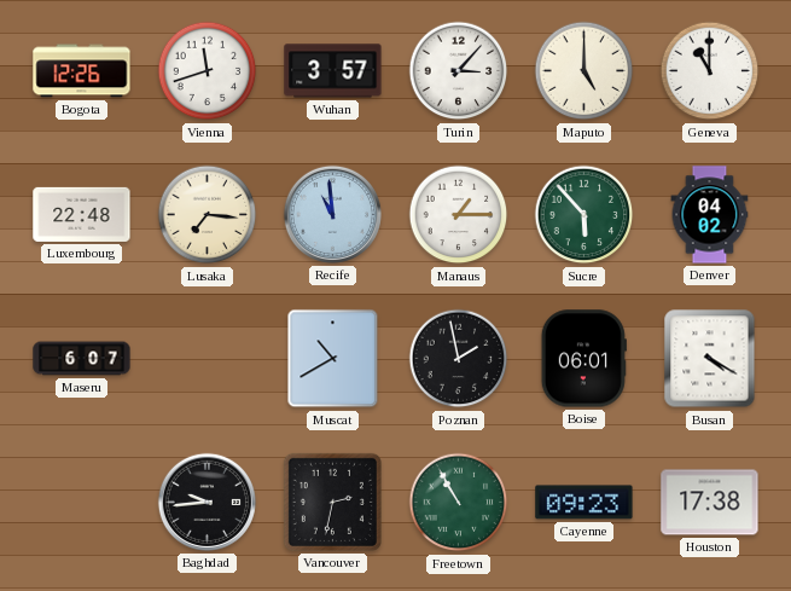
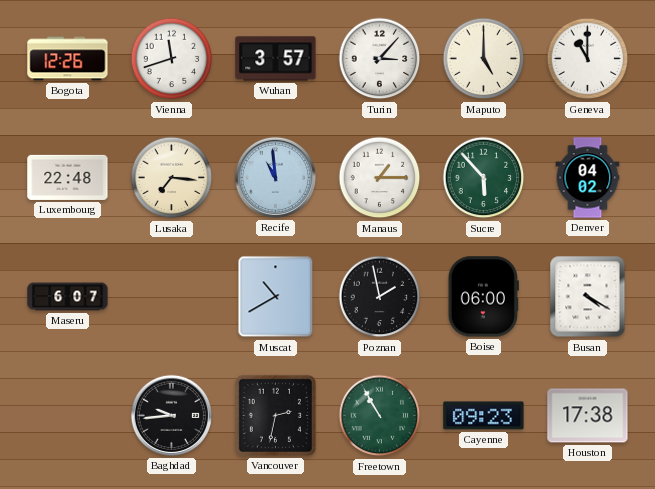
Boise: 06:01 -> 06:00 (483, 297)
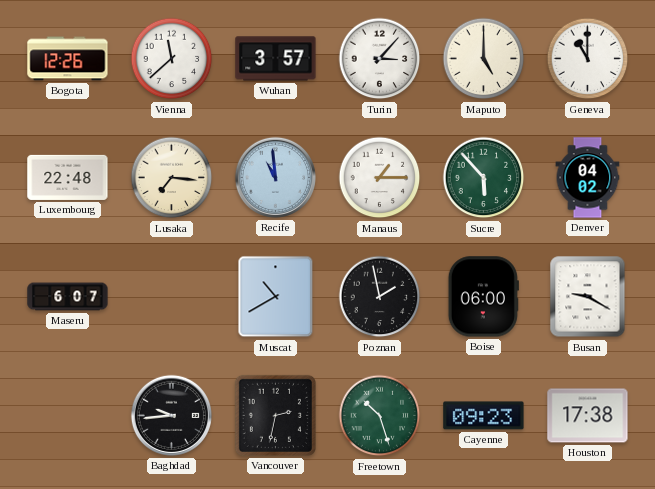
Vienna: 11:42 -> 11:38 (172, 59)
Busan: 4:20 -> 9:20 (588, 297)
Freetown: 10:55 -> 10:27 (380, 416)
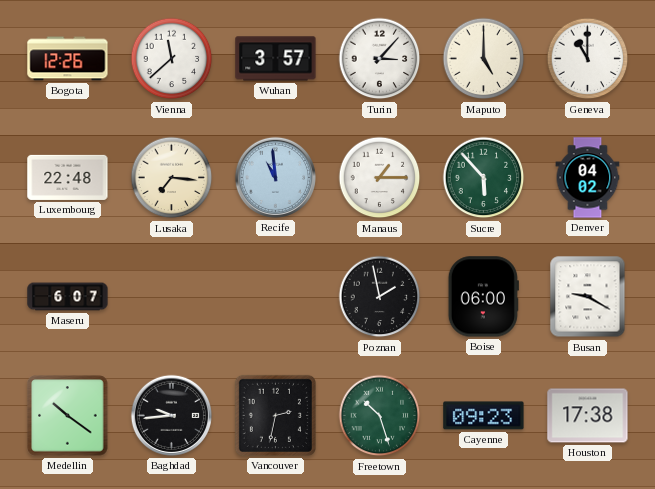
Muscat: 10:40 -> none (276, 297)
Medellin: none -> 10:21 (68, 416)
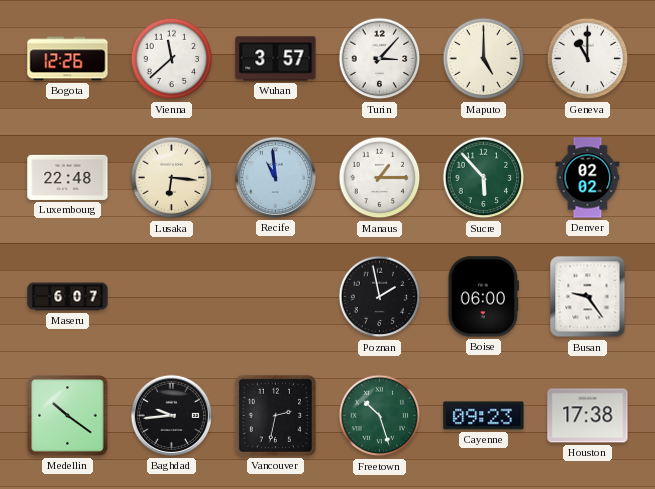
Lusaka: 7:16 -> 6:16 (172, 178)
Denver: 04:02 -> 02:02 (588, 178)
Busan: 9:20 -> 9:24 (588, 297)
